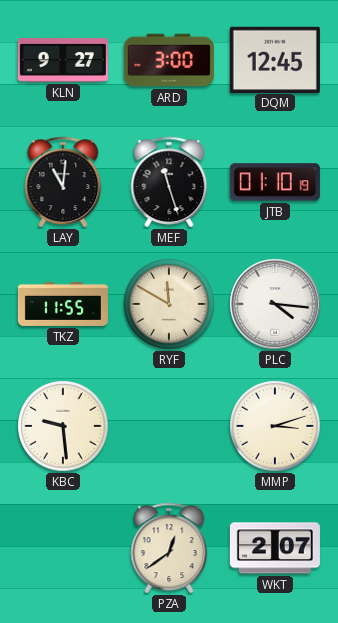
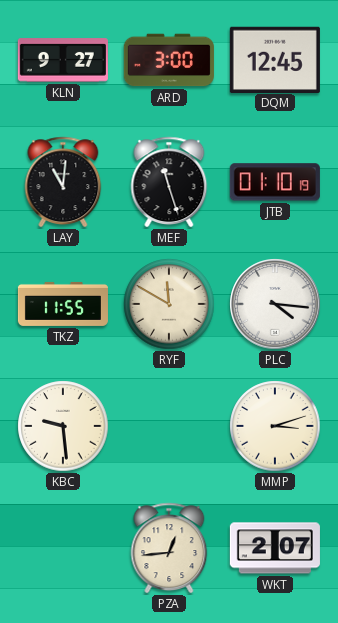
PZA: 12:39 -> 12:44 (169, 548)
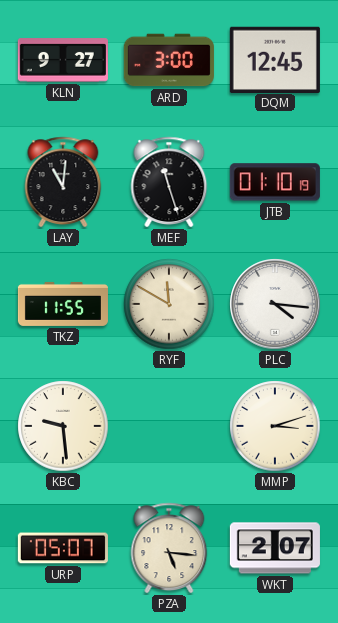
URP: none -> 05:07 (63, 548)
PZA: 12:44 -> 5:16 (169, 548)
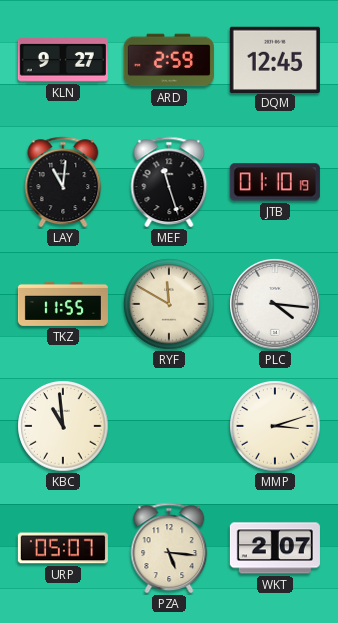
ARD: 3:00 -> 2:59 (169, 60)
KBC: 9:29 -> 10:59 (63, 426)
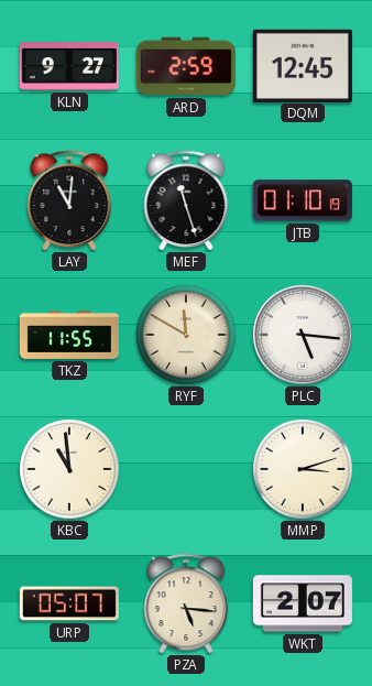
PLC: 4:16 -> 5:16 (303, 335)
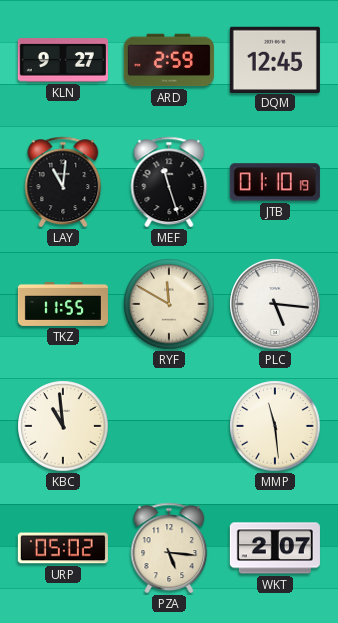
MMP: 3:12 -> 11:29 (275, 426)
URP: 05:07 -> 05:02 (63, 548)
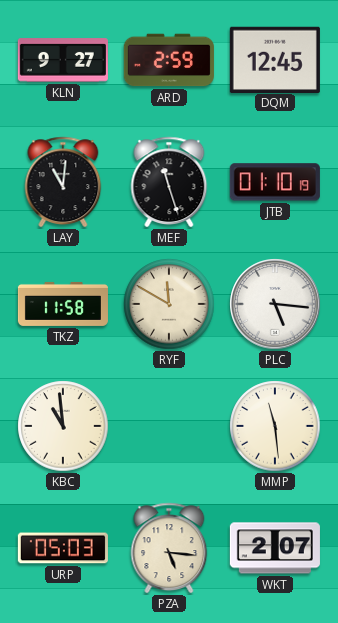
TKZ: 11:55 -> 11:58 (63, 304)
URP: 05:02 -> 05:03 (63, 548)
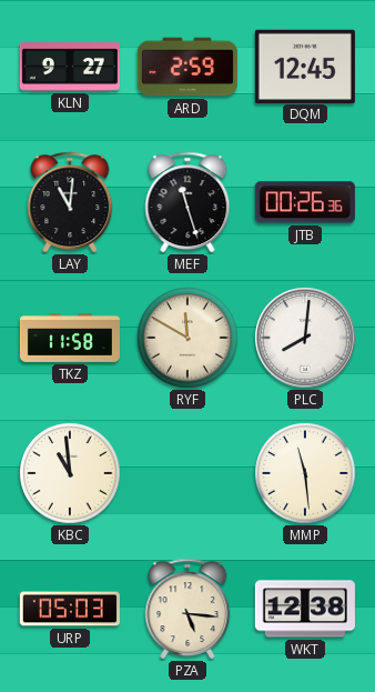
JTB: 01:10 -> 00:26 (305, 202)
PLC: 5:16 -> 8:01 (305, 338)
WKT: 2:07 -> 12:38 (305, 609)
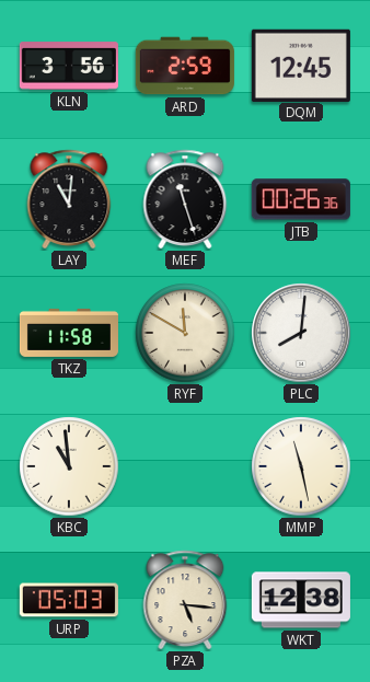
KLN: 9:27 -> 3:56 (69, 66)
MMP: 11:29 -> 11:28 (301, 466)
